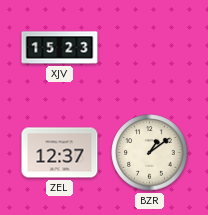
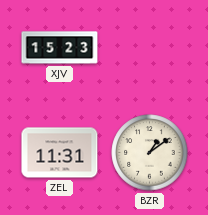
ZEL: 12:37 -> 11:31 (60, 153)
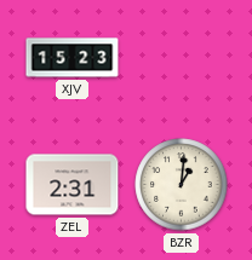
ZEL: 11:31 -> 2:31 (73, 185)
BZR: 1:09 -> 1:01 (182, 185)
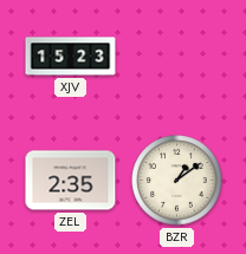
ZEL: 2:31 -> 2:35 (71, 181)
BZR: 1:01 -> 1:09 (177, 181)
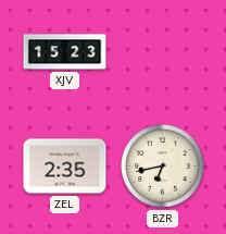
BZR: 1:09 -> 6:43 (163, 167)
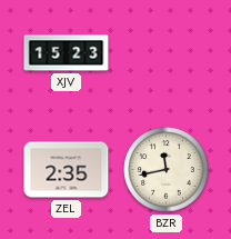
BZR: 6:43 -> 11:43 (167, 170)
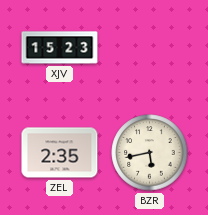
BZR: 11:43 -> 5:43 (150, 153)
